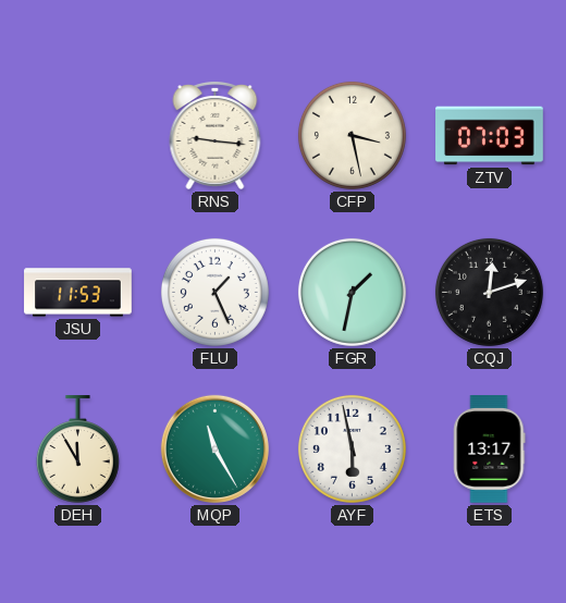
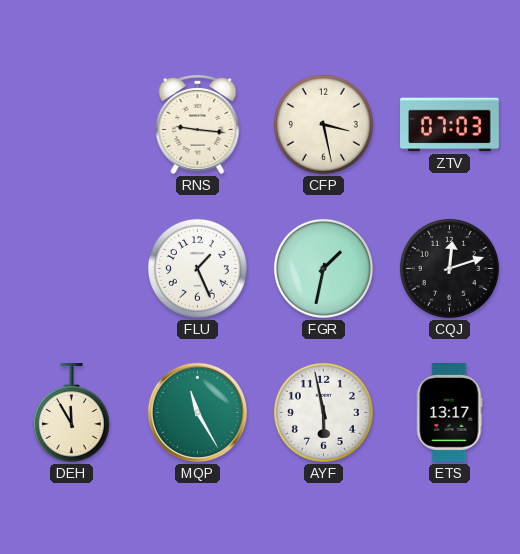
JSU: 11:53 -> none (78, 293)
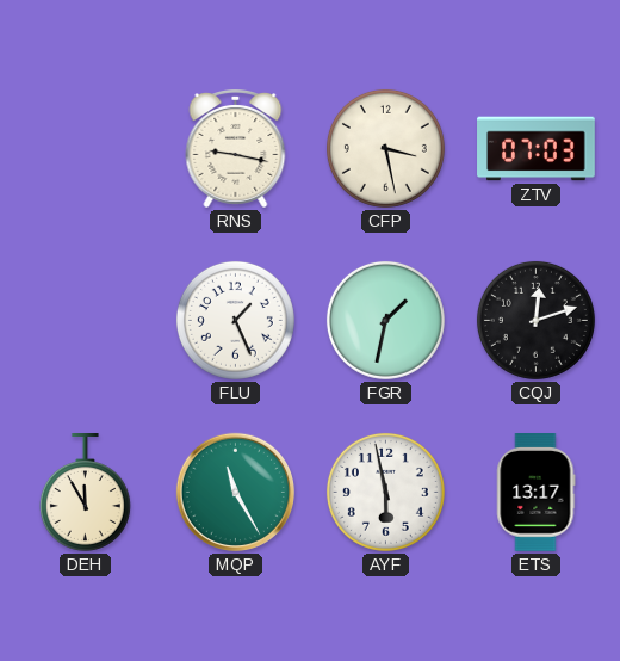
RNS: 9:16 -> 9:17 (236, 149)
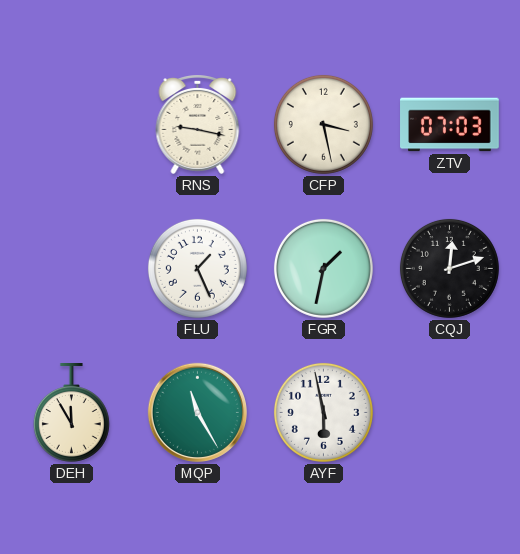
ETS: 13:17 -> none (537, 493)
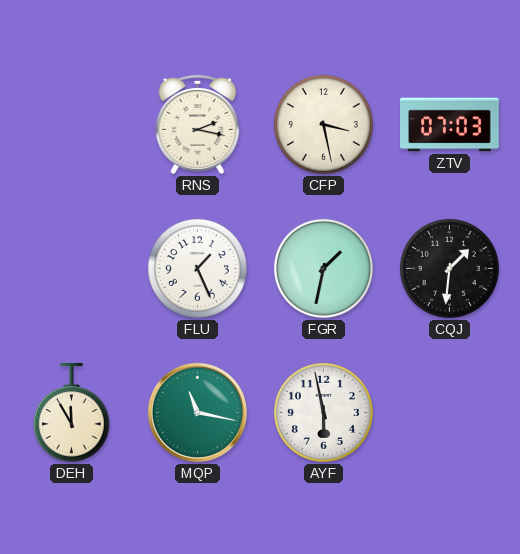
RNS: 9:17 -> 2:17 (198, 125)
CQJ: 12:12 -> 1:31 (449, 268)
MQP: 11:25 -> 11:17 (197, 412)
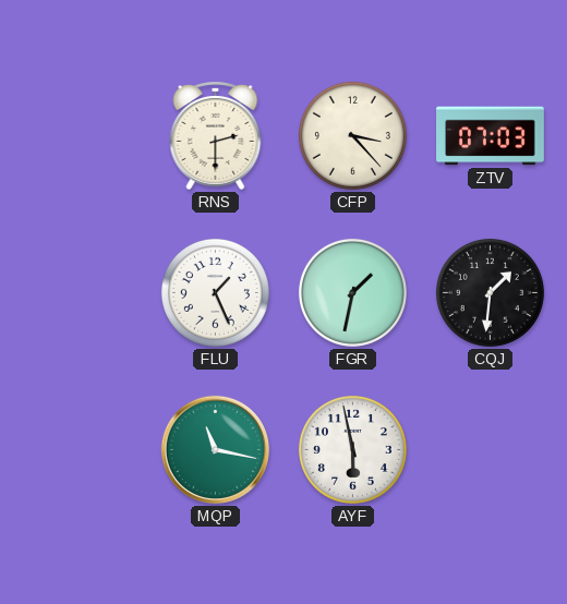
RNS: 2:17 -> 2:30 (216, 136)
CFP: 3:28 -> 3:23 (352, 135)
DEH: 11:55 -> none (71, 413)
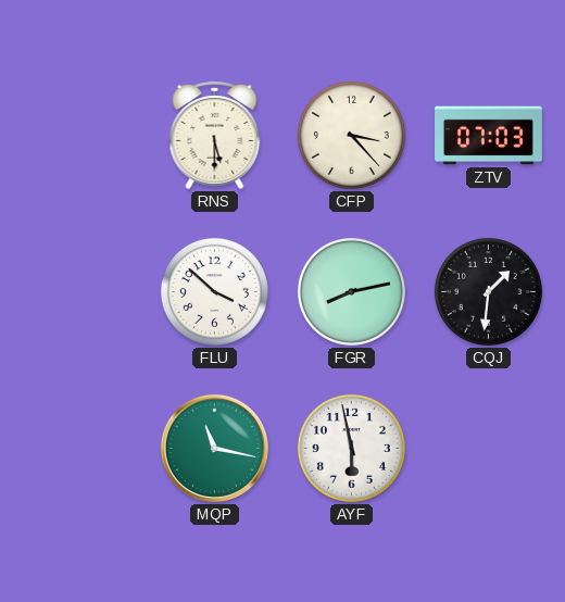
RNS: 2:30 -> 5:30 (215, 136)
FLU: 1:26 -> 3:52 (214, 291)
FGR: 1:32 -> 8:13 (351, 291)
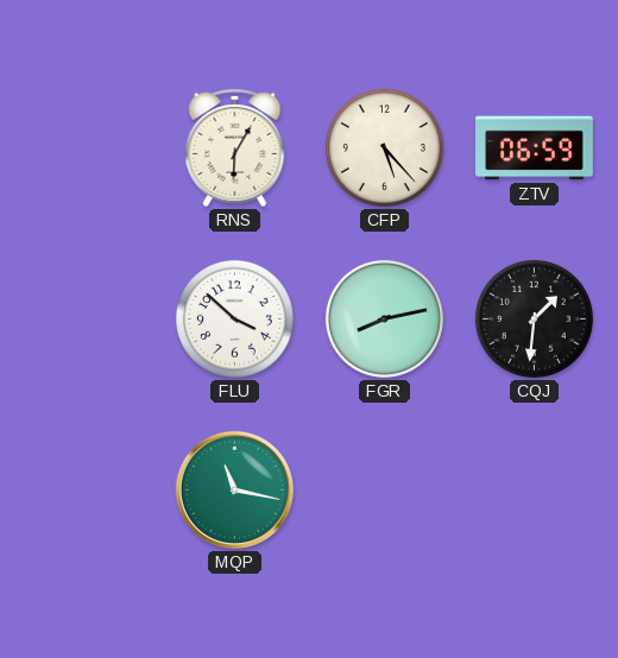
RNS: 5:30 -> 6:05 (235, 148)
CFP: 3:23 -> 5:23 (384, 147)
ZTV: 07:03 -> 06:59 (535, 148)
AYF: 5:58 -> none (351, 448)
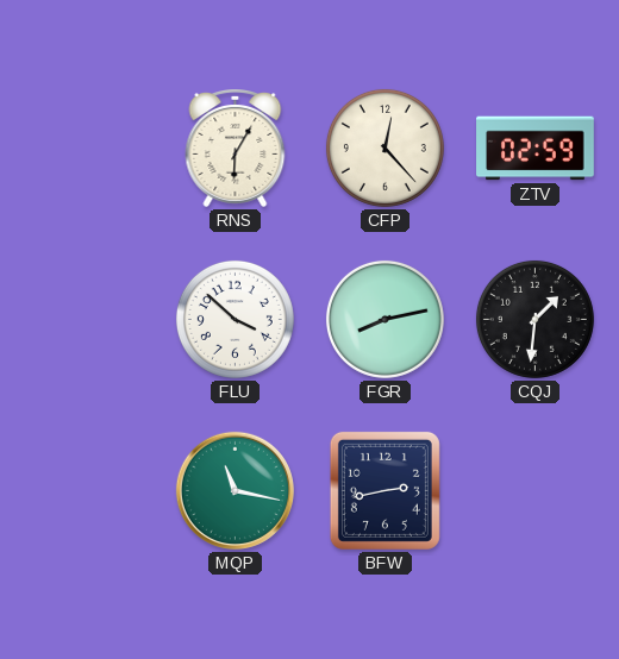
CFP: 5:23 -> 12:23 (384, 148)
ZTV: 06:59 -> 02:59 (536, 149)
BFW: none -> 2:43 (384, 490)
